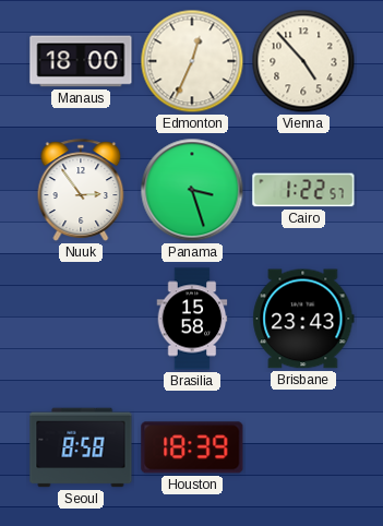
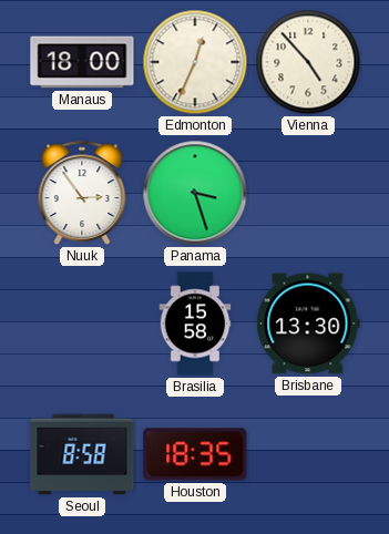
Cairo: 1:22 -> none (303, 190)
Brisbane: 23:43 -> 13:30 (308, 324)
Houston: 18:39 -> 18:35 (195, 454)
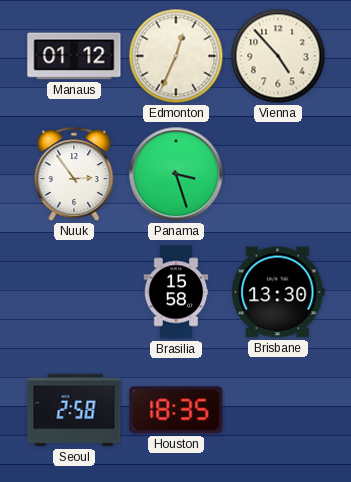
Manaus: 18:00 -> 01:12 (74, 56)
Seoul: 8:58 -> 2:58 (74, 410)
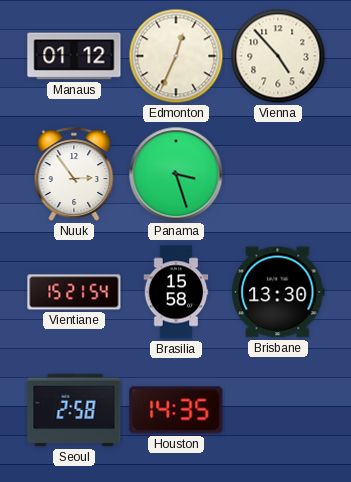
Vientiane: none -> 15:21 (74, 292)
Houston: 18:35 -> 14:35 (176, 410)
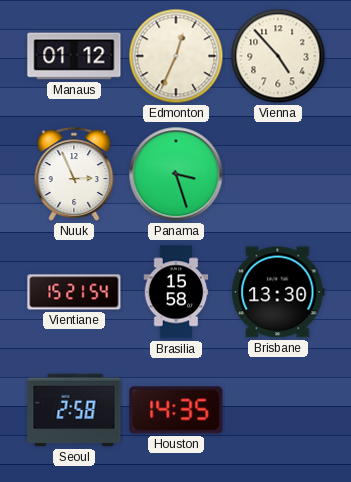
Nuuk: 2:54 -> 2:56 (74, 174)
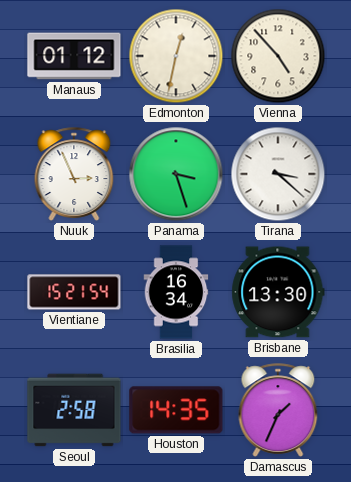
Edmonton: 12:34 -> 12:32 (176, 56)
Tirana: none -> 3:22 (278, 174)
Brasilia: 15:58 -> 16:34 (176, 292)
Damascus: none -> 1:34 (278, 410)
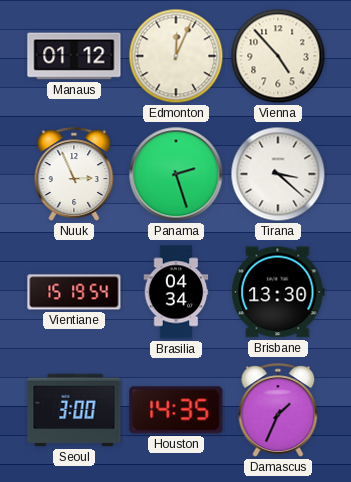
Edmonton: 12:32 -> 12:04 (176, 56)
Panama: 3:27 -> 2:27 (176, 174)
Vientiane: 15:21 -> 15:19 (74, 292)
Brasilia: 16:34 -> 04:34 (176, 292)
Seoul: 2:58 -> 3:00 (74, 410)
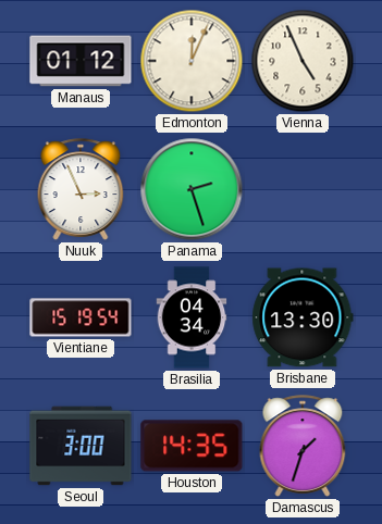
Vienna: 4:53 -> 4:56 (303, 61)
Tirana: 3:22 -> none (278, 174)
Damascus: 1:34 -> 1:33 (303, 446)
